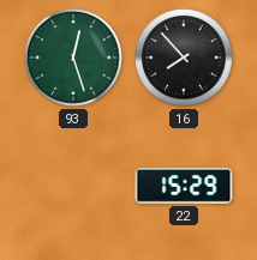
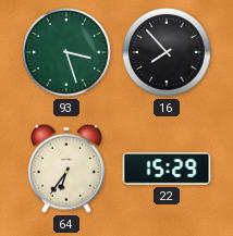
93: 12:27 -> 3:27 (68, 53)
64: none -> 6:36 (66, 169)
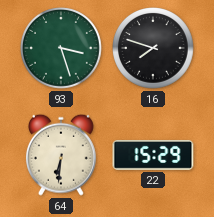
16: 7:53 -> 7:48 (154, 49)
64: 6:36 -> 6:31 (61, 155)
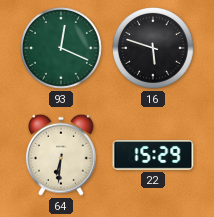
93: 3:27 -> 12:19 (62, 49)
16: 7:48 -> 5:48 (154, 49)
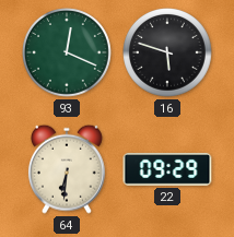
22: 15:29 -> 09:29 (167, 169)
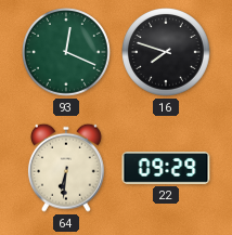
16: 5:48 -> 7:48 (167, 53)
